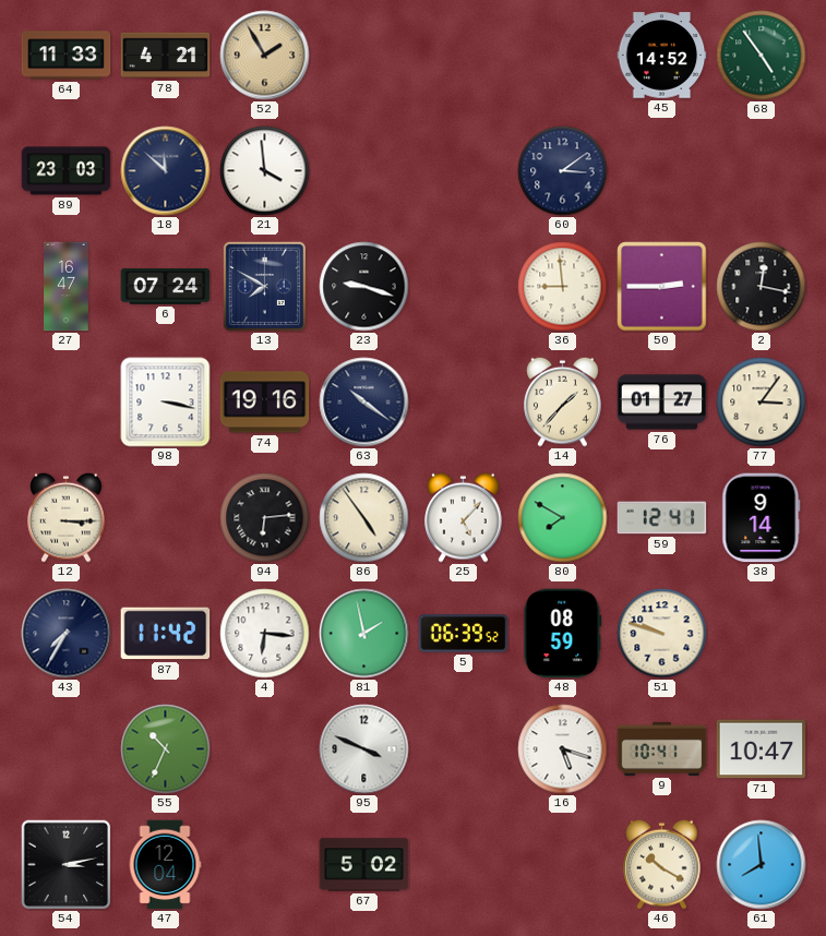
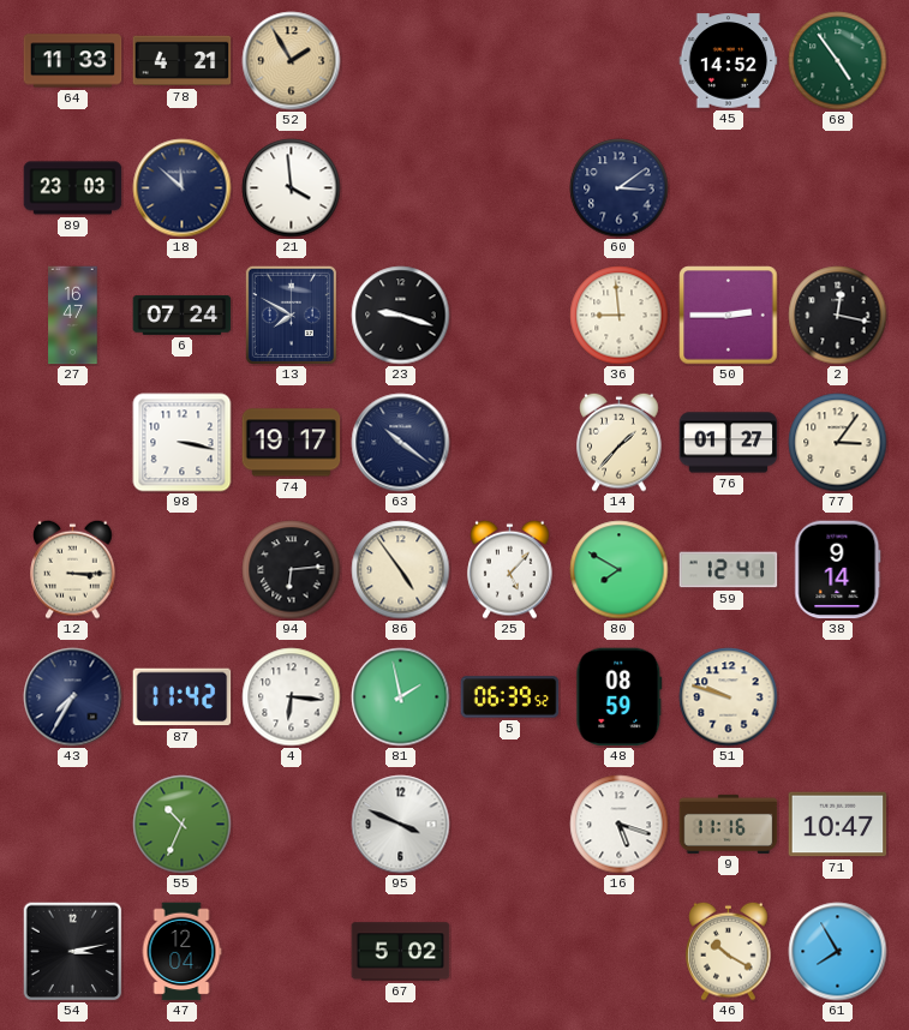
74: 19:16 -> 19:17 (292, 443)
9: 10:41 -> 11:16 (729, 824)
61: 7:59 -> 7:55 (838, 952)
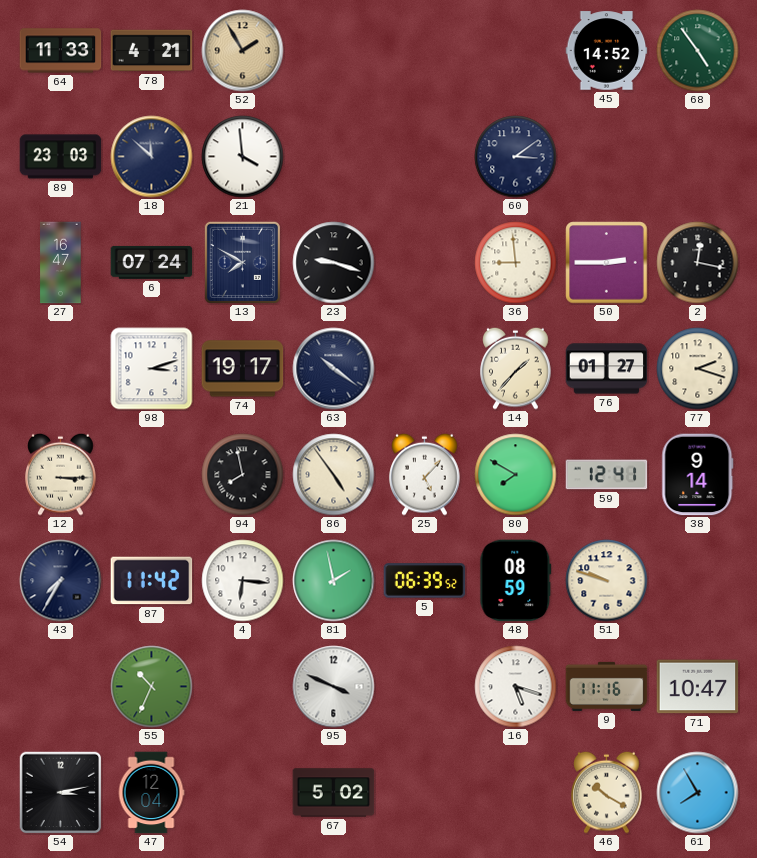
98: 3:17 -> 3:12 (152, 369)
77: 3:06 -> 2:18 (698, 369)
94: 6:14 -> 7:58 (243, 475)
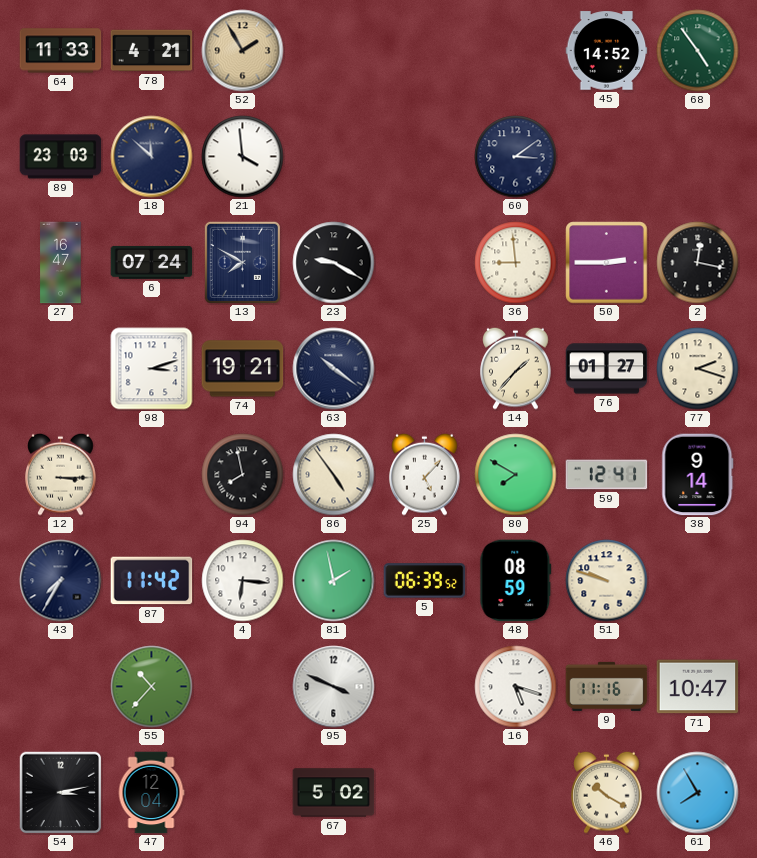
23: 9:18 -> 9:20 (334, 263)
74: 19:17 -> 19:21 (243, 369)
55: 10:34 -> 10:37 (152, 687)
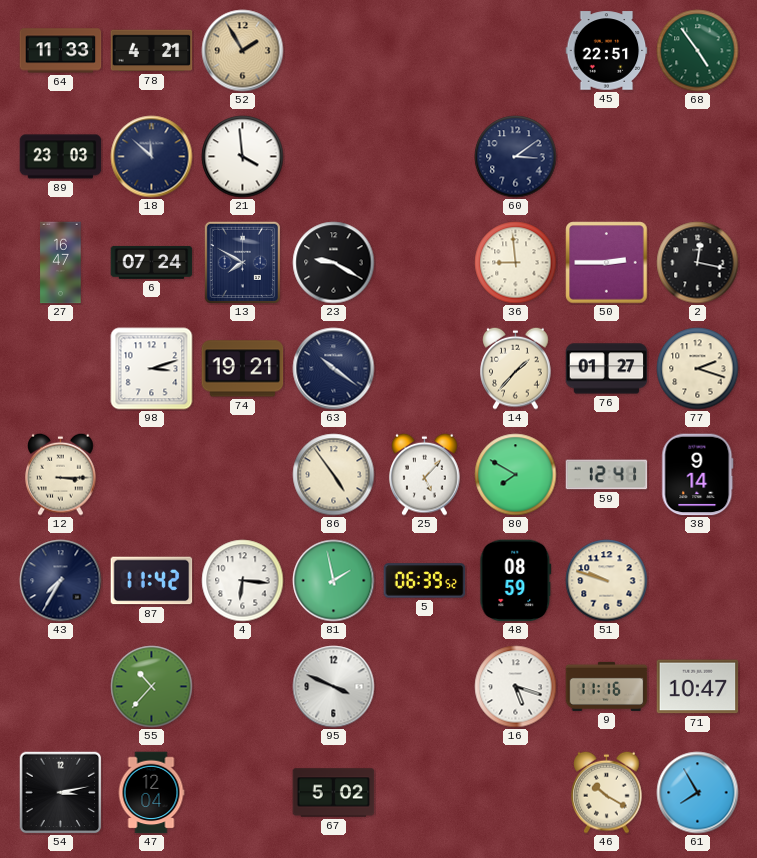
45: 14:52 -> 22:51 (607, 51)
94: 7:58 -> none (243, 475)
